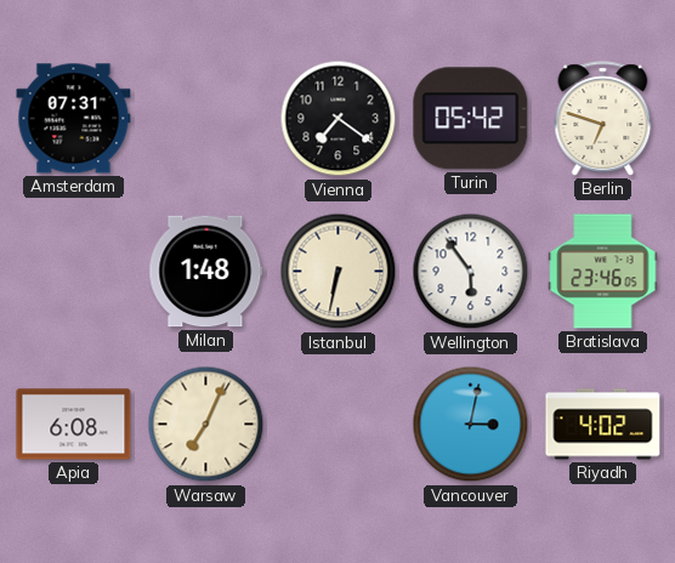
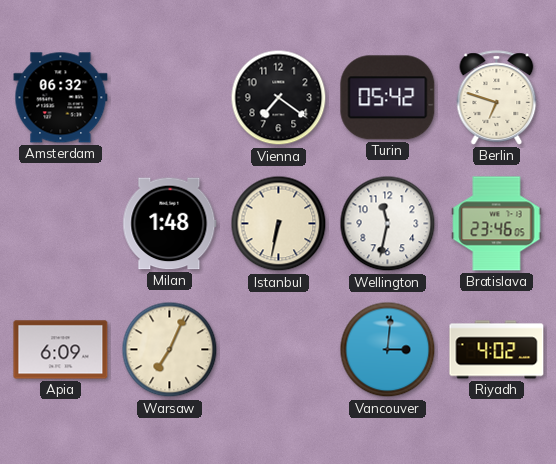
Amsterdam: 07:31 -> 06:32 (61, 98)
Wellington: 5:54 -> 11:32 (388, 224)
Apia: 6:08 -> 6:09 (61, 350)
Vancouver: 3:02 -> 3:01 (388, 350)
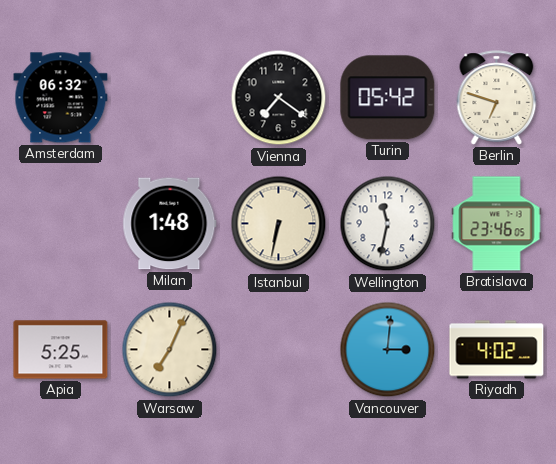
Apia: 6:09 -> 5:25 (61, 350)
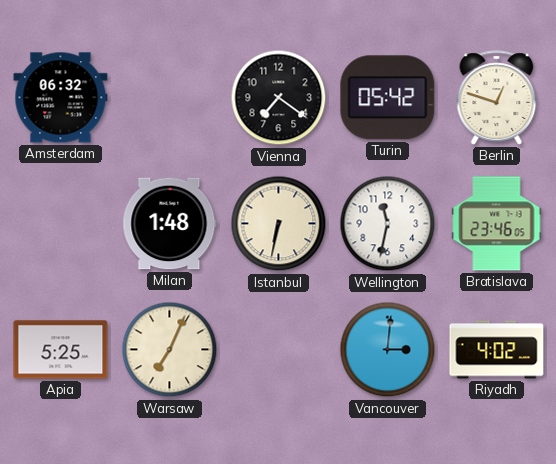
Berlin: 6:48 -> 12:48 (497, 98)
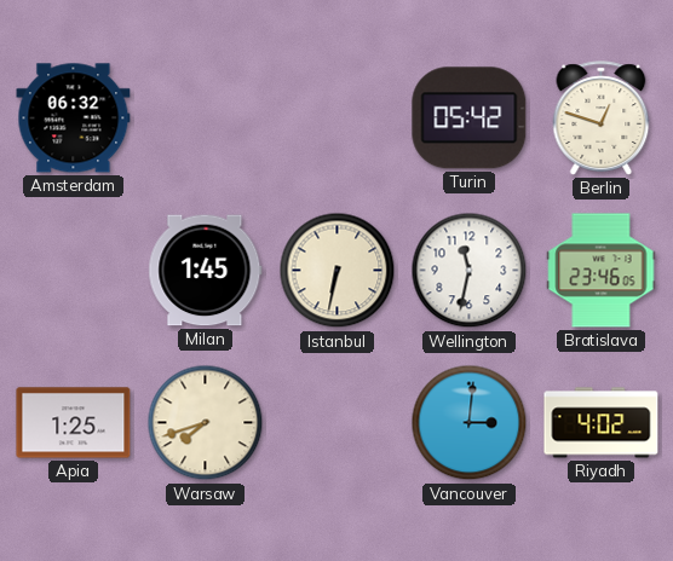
Vienna: 7:21 -> none (279, 98)
Milan: 1:48 -> 1:45 (206, 271)
Apia: 5:25 -> 1:25 (74, 423)
Warsaw: 7:04 -> 7:42 (206, 423)
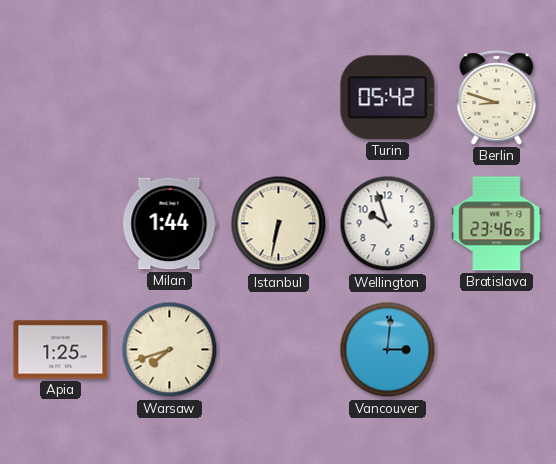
Amsterdam: 06:32 -> none (74, 118)
Berlin: 12:48 -> 8:48 (497, 98)
Milan: 1:45 -> 1:44 (170, 224)
Wellington: 11:32 -> 9:57 (388, 224)
Riyadh: 4:02 -> none (602, 423)
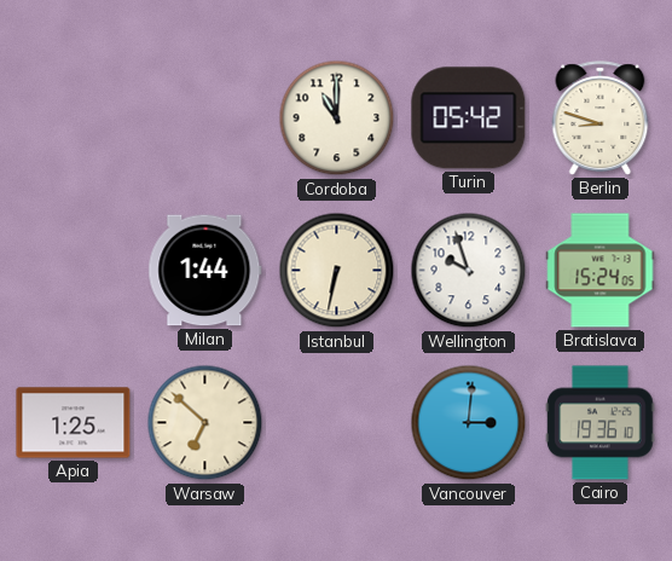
Cordoba: none -> 11:00 (337, 118)
Bratislava: 23:46 -> 15:24 (601, 271)
Warsaw: 7:42 -> 6:52 (205, 423)
Cairo: none -> 19:36 (601, 423)
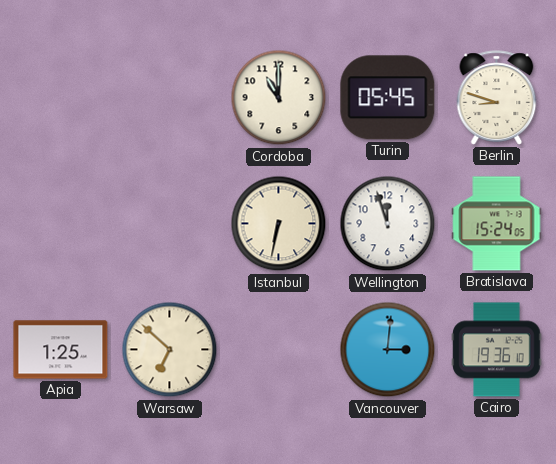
Turin: 05:42 -> 05:45 (388, 98)
Milan: 1:44 -> none (205, 271)
Wellington: 9:57 -> 11:57 (388, 224)
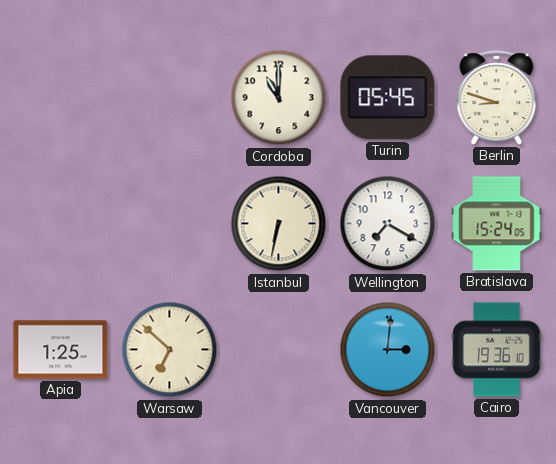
Wellington: 11:57 -> 7:20 (388, 224)
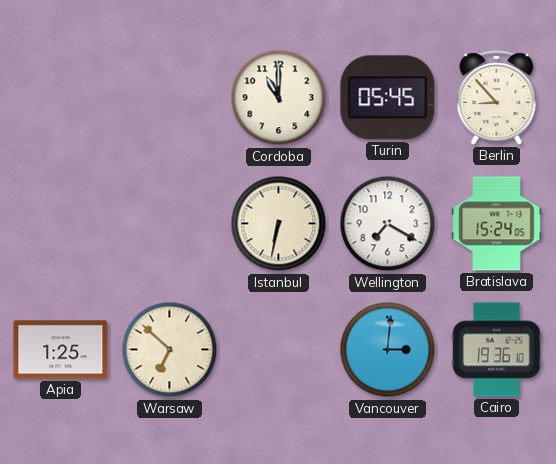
Berlin: 8:48 -> 8:53 (497, 98)
